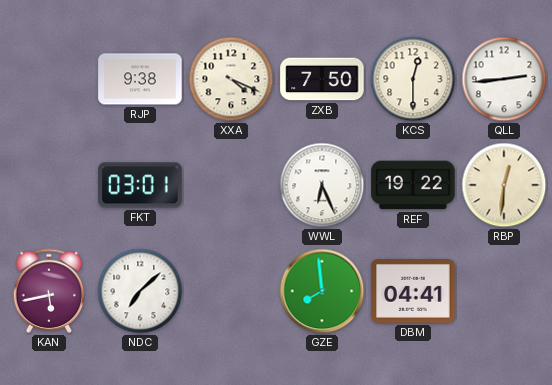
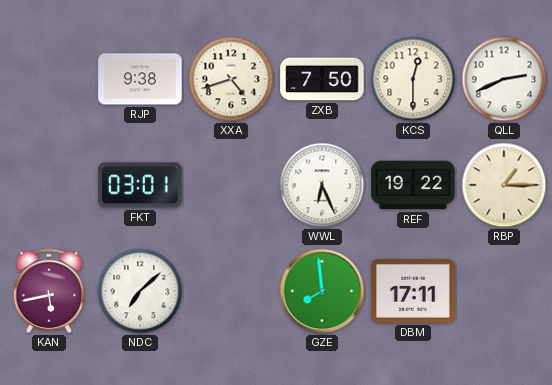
XXA: 4:19 -> 4:42 (231, 79)
QLL: 2:44 -> 2:41 (504, 79)
RBP: 12:31 -> 1:15 (504, 185)
DBM: 04:41 -> 17:11 (413, 292)
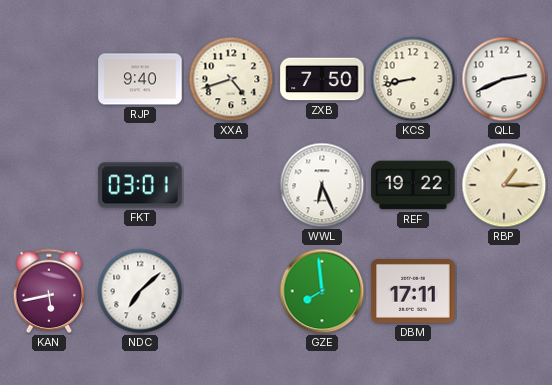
RJP: 9:38 -> 9:40 (140, 79)
KCS: 12:30 -> 8:43 (413, 79)
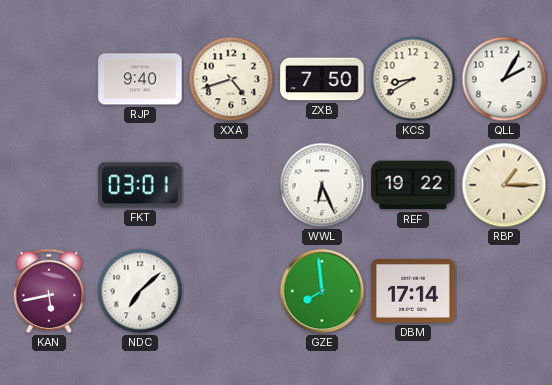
KCS: 8:43 -> 8:40 (413, 79)
QLL: 2:41 -> 2:05 (504, 79)
DBM: 17:11 -> 17:14 (413, 292)
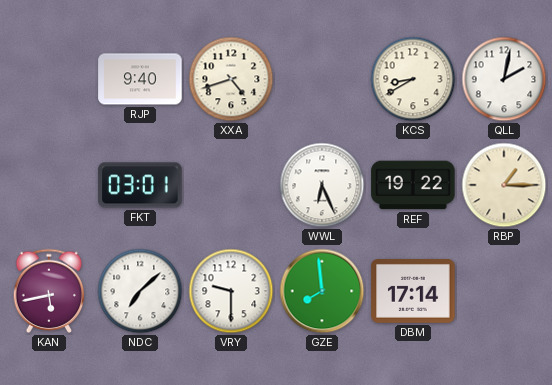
ZXB: 7:50 -> none (322, 79)
QLL: 2:05 -> 2:02 (504, 79)
VRY: none -> 9:30 (231, 291)
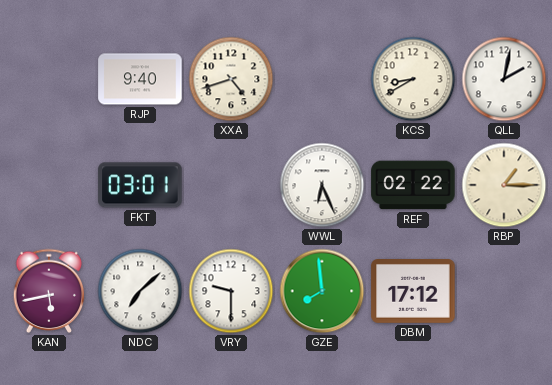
REF: 19:22 -> 02:22 (413, 185)
DBM: 17:14 -> 17:12 (413, 292)
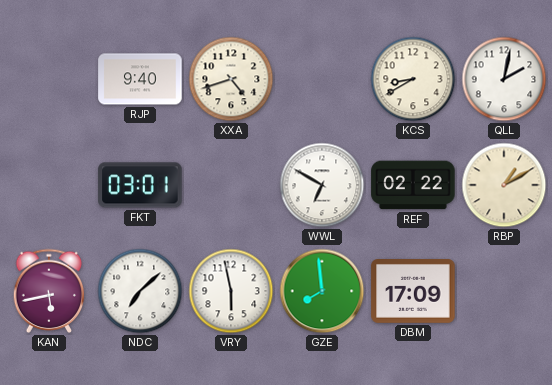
WWL: 6:26 -> 6:50 (322, 185)
RBP: 1:15 -> 1:10 (504, 185)
VRY: 9:30 -> 5:58 (231, 291)
DBM: 17:12 -> 17:09 (413, 292)
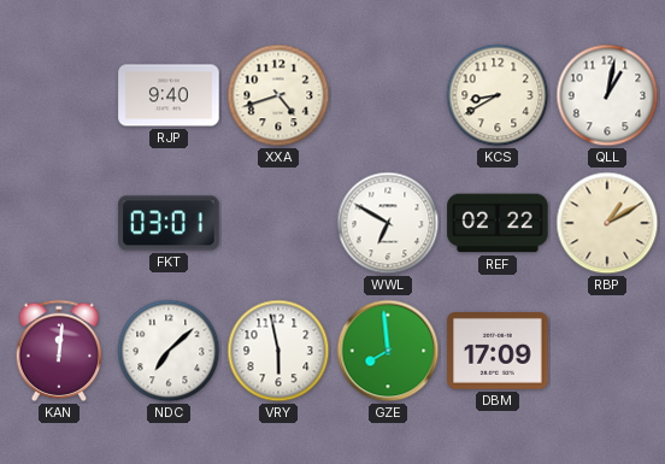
QLL: 2:02 -> 1:02 (607, 95)
KAN: 5:43 -> 12:01 (59, 351)
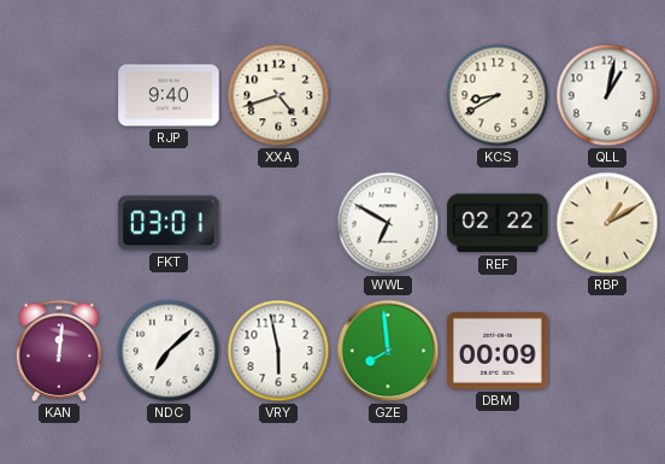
DBM: 17:09 -> 00:09 (498, 352)
